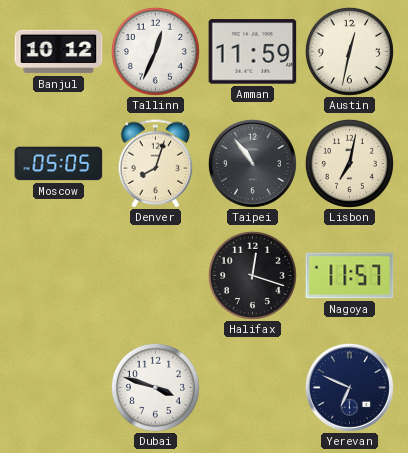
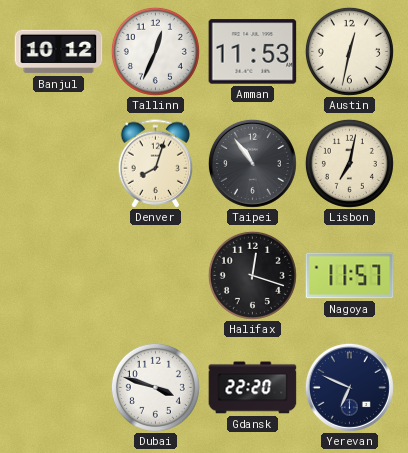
Amman: 11:59 -> 11:53 (253, 52)
Moscow: 05:05 -> none (59, 164)
Gdansk: none -> 22:20 (253, 388)
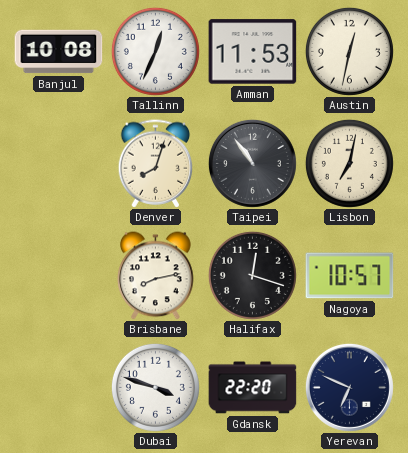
Banjul: 10:12 -> 10:08 (59, 52)
Brisbane: none -> 8:13 (156, 276)
Nagoya: 11:57 -> 10:57 (350, 276)
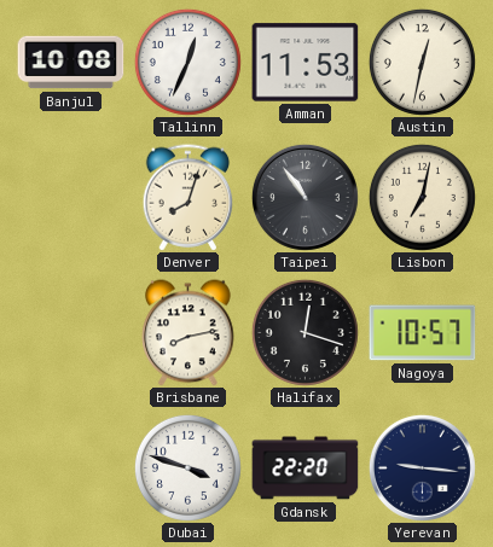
Yerevan: 6:49 -> 9:16 (422, 467)
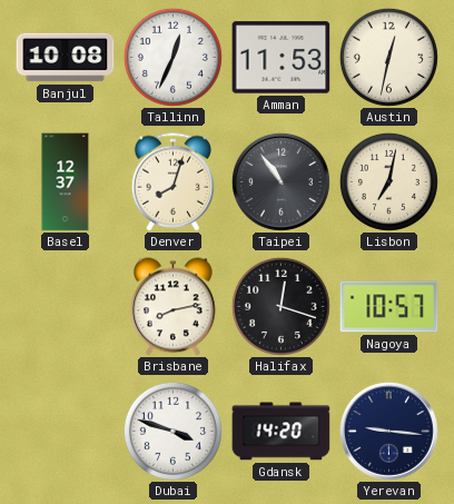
Basel: none -> 12:37 (66, 182)
Gdansk: 22:20 -> 14:20 (282, 432)
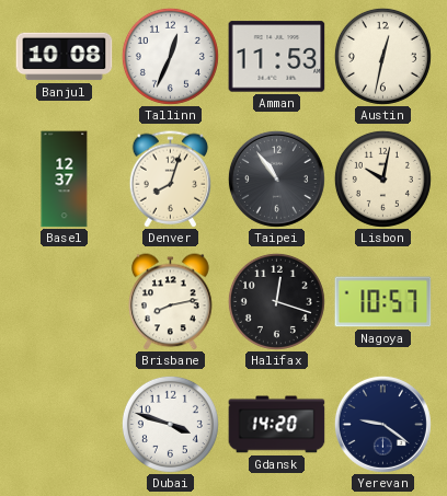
Lisbon: 7:02 -> 10:02 (382, 178)
Yerevan: 9:16 -> 9:21 (382, 424)
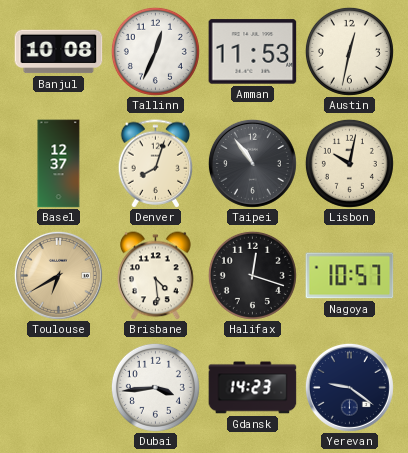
Toulouse: none -> 6:40 (58, 275)
Brisbane: 8:13 -> 4:29 (156, 276)
Dubai: 3:48 -> 3:44 (155, 387)
Gdansk: 14:20 -> 14:23 (253, 388)
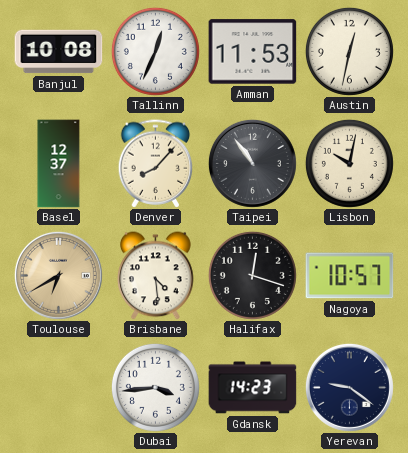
Denver: 8:03 -> 8:07 (156, 164)
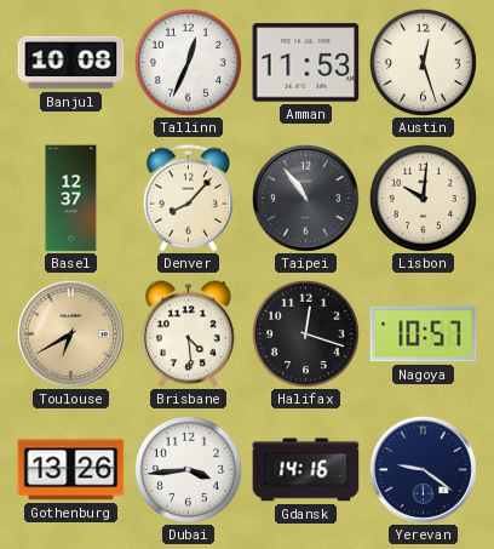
Austin: 12:32 -> 12:27 (423, 62)
Lisbon: 10:02 -> 10:01 (423, 198)
Gothenburg: none -> 13:26 (71, 470)
Gdansk: 14:23 -> 14:16 (306, 470)
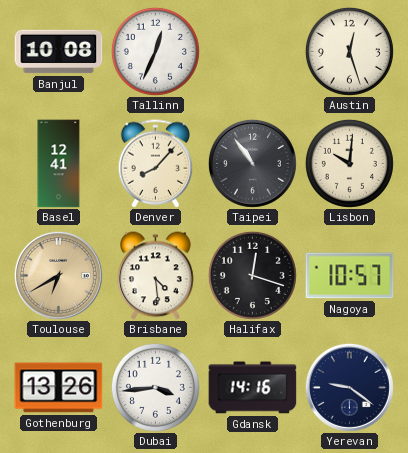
Amman: 11:53 -> none (306, 63)
Basel: 12:37 -> 12:41 (59, 164)
